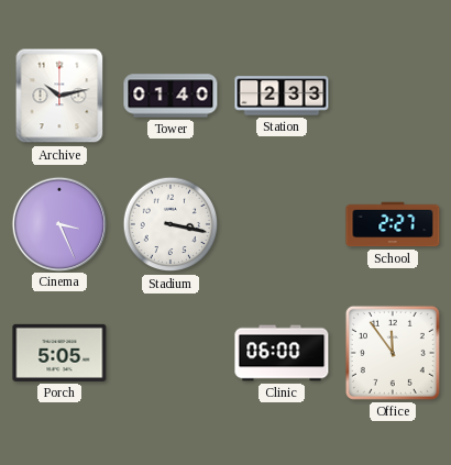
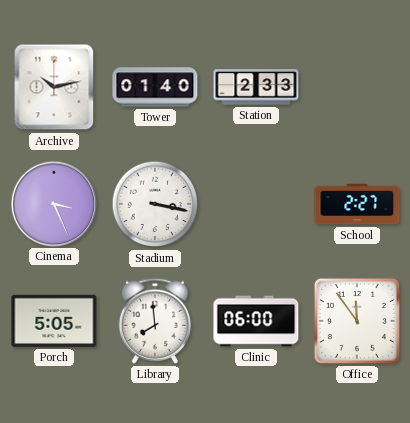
Library: none -> 7:59 (155, 321)
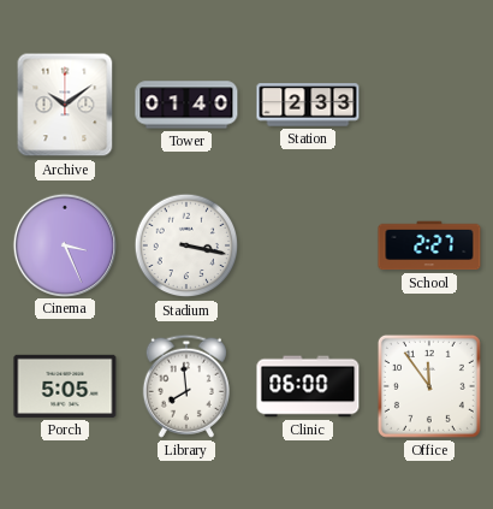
Archive: 10:13 -> 10:09 (65, 105)
